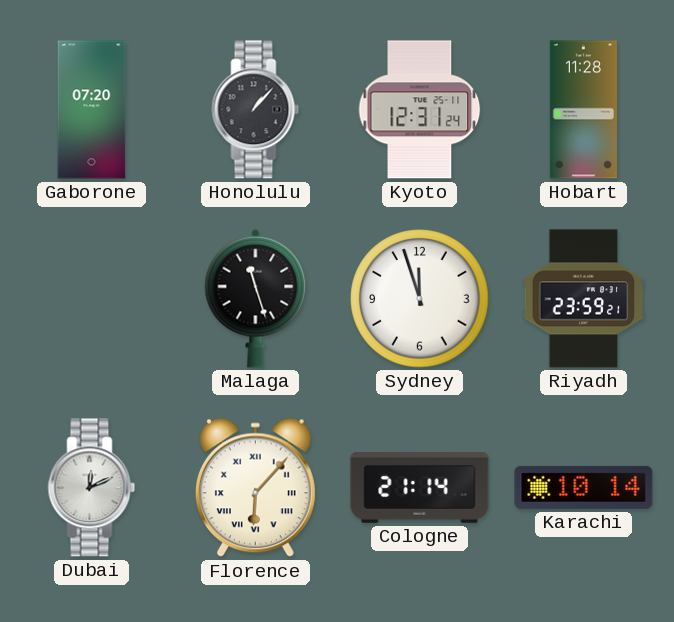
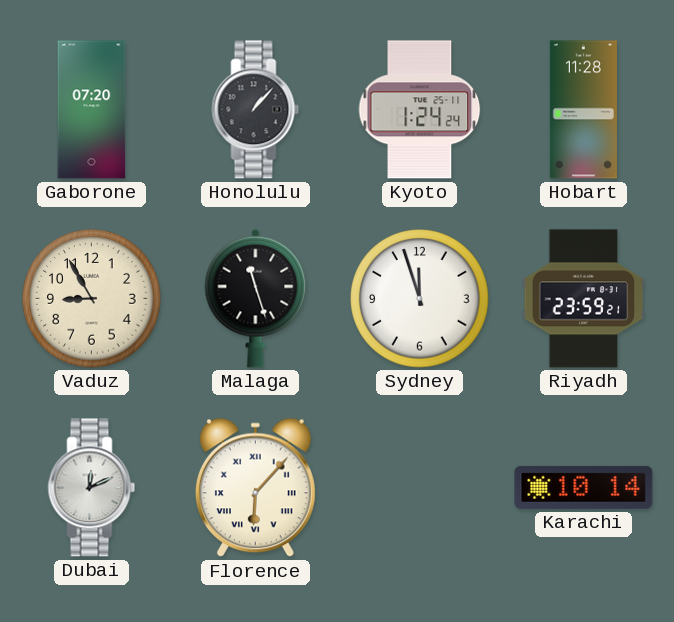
Kyoto: 12:31 -> 1:24 (420, 110)
Vaduz: none -> 8:55 (92, 299)
Cologne: 21:14 -> none (420, 488)
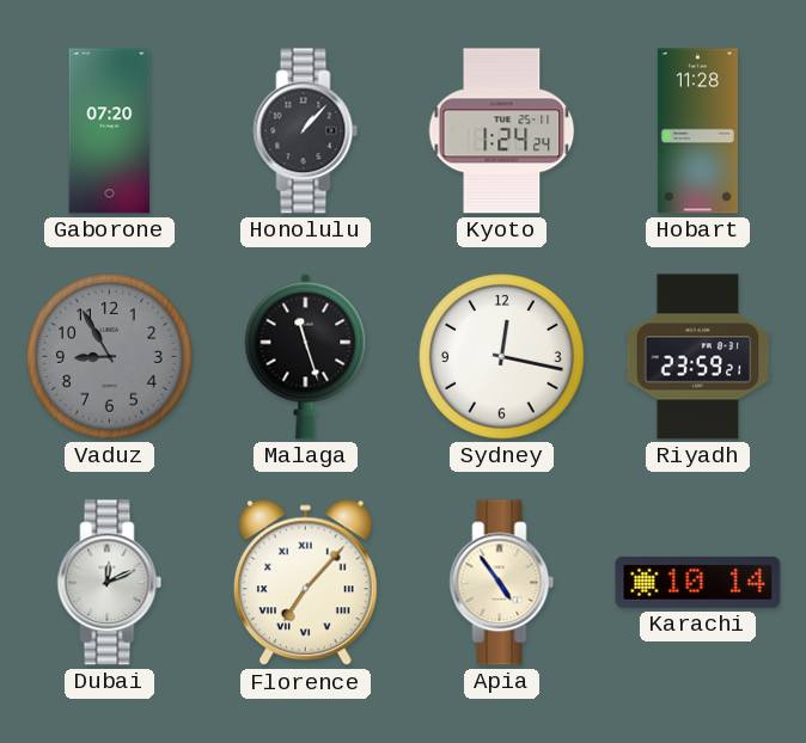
Vaduz dial: cream -> grey (110, 357)
Sydney: 11:57 -> 12:17 (502, 357)
Florence: 6:07 -> 7:07 (305, 583)
Apia: none -> 4:54 (502, 583)
